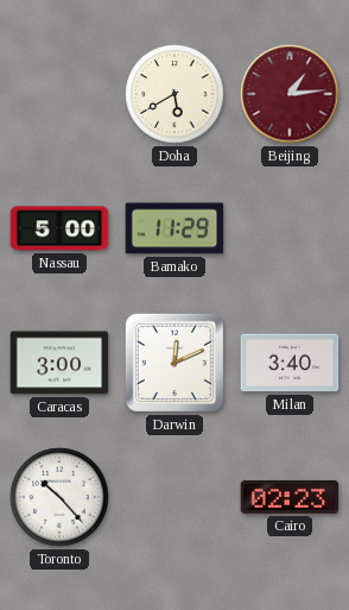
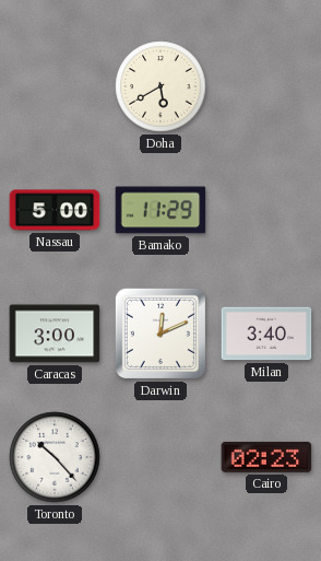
Beijing: 1:14 -> none (290, 94)
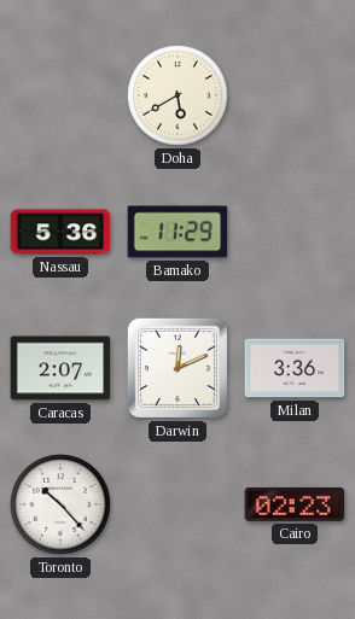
Nassau: 5:00 -> 5:36 (60, 232)
Caracas: 3:00 -> 2:07 (60, 368)
Milan: 3:40 -> 3:36 (295, 368)
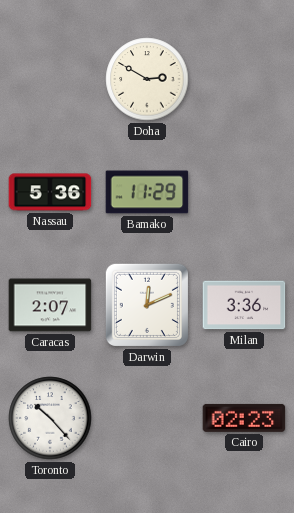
Doha: 5:40 -> 2:50 (147, 79)
